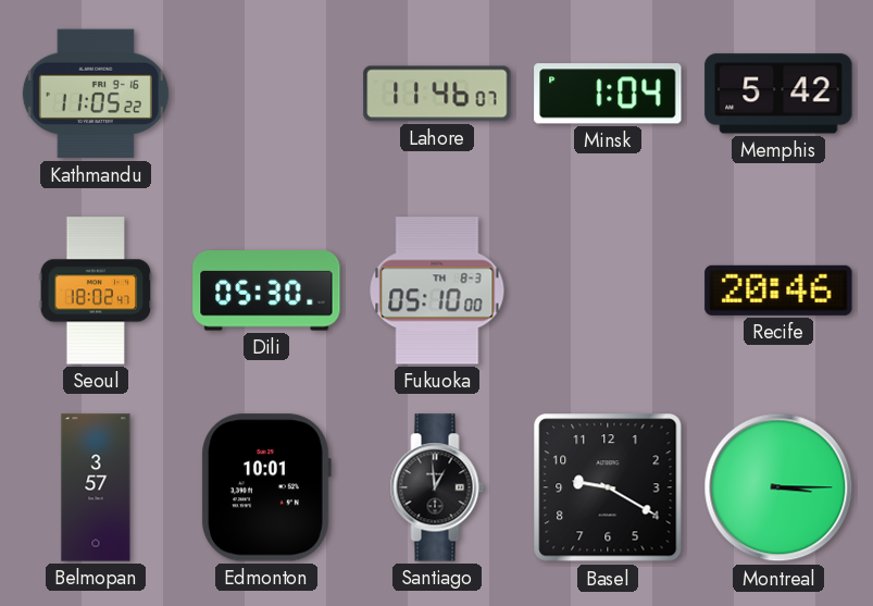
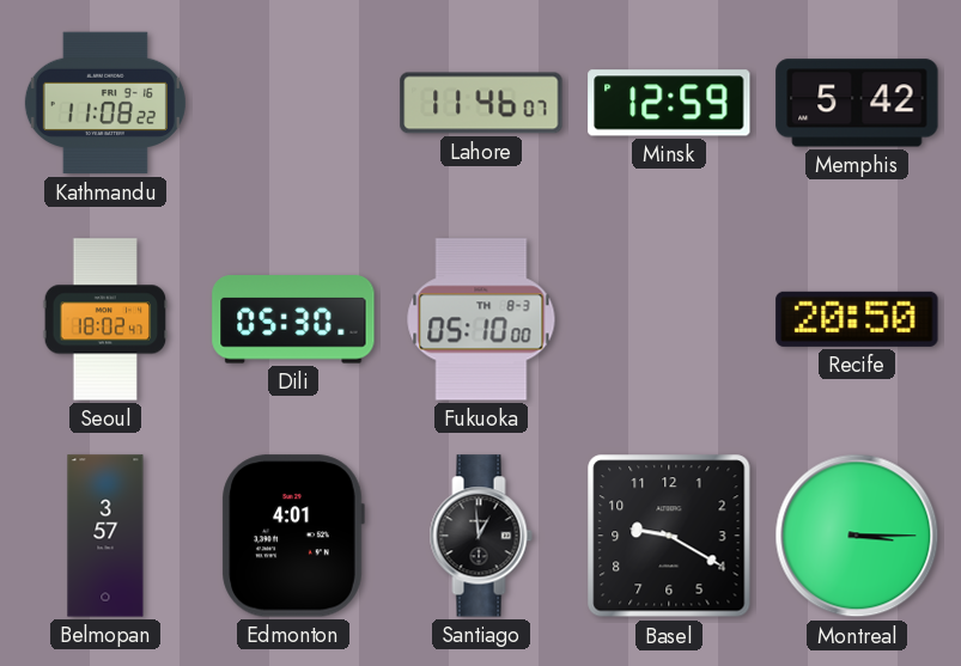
Kathmandu: 11:05 -> 11:08 (105, 103)
Minsk: 1:04 -> 12:59 (669, 103)
Recife: 20:46 -> 20:50 (857, 319)
Edmonton: 10:01 -> 4:01 (293, 536)
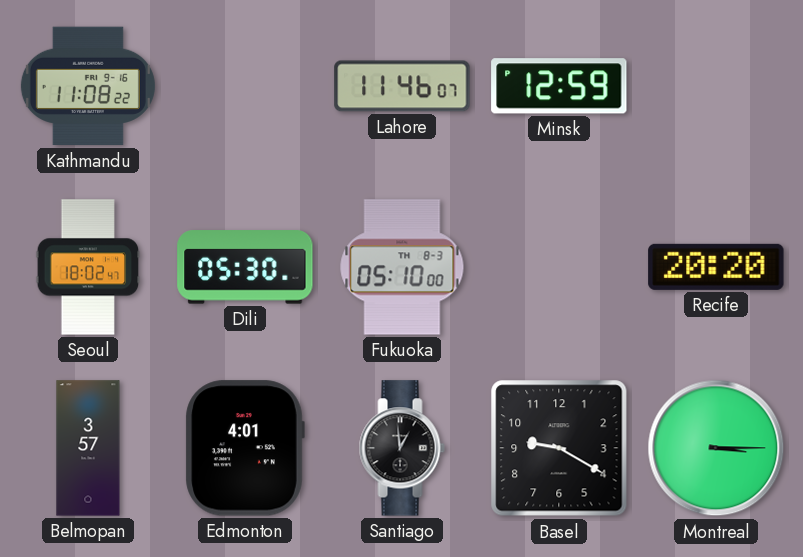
Memphis: 5:42 -> none (857, 103)
Recife: 20:50 -> 20:20 (716, 267)
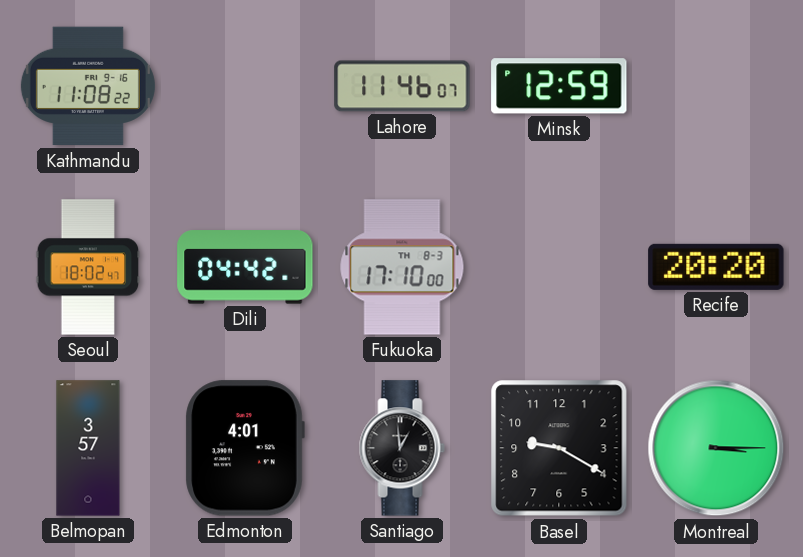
Dili: 05:30 -> 04:42 (245, 267)
Fukuoka: 05:10 -> 17:10 (402, 267)
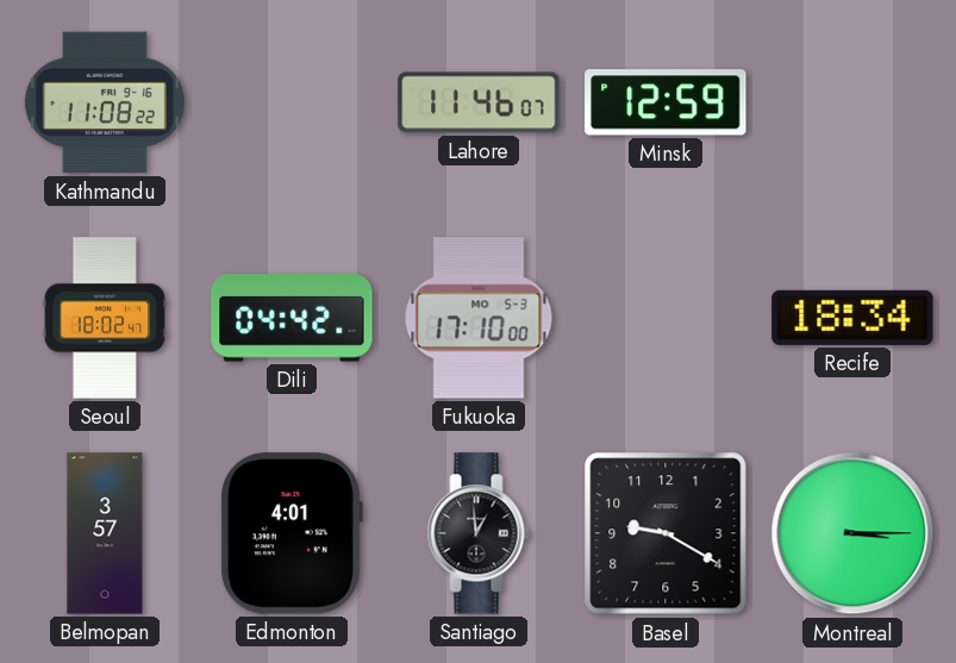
Fukuoka date: TH 8-3 -> MO 5-3 (479, 318)
Recife: 20:20 -> 18:34 (852, 318)
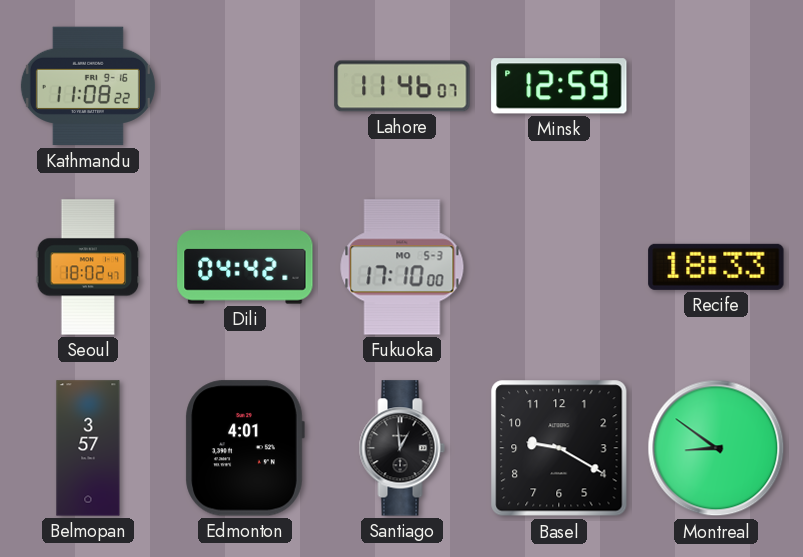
Recife: 18:34 -> 18:33 (716, 267)
Montreal: 3:15 -> 8:51 (716, 448)
